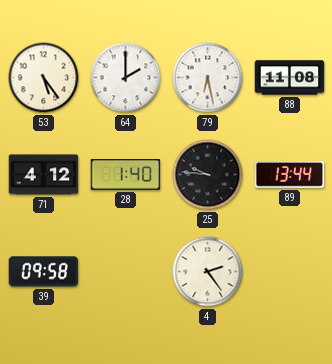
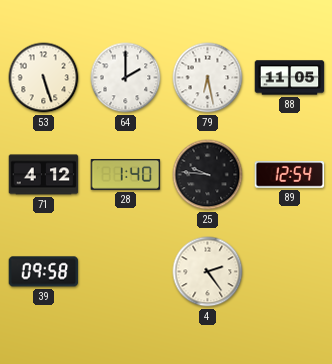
53: 5:24 -> 5:27 (44, 78)
88: 11:08 -> 11:05 (290, 78)
89: 13:44 -> 12:54 (290, 175)
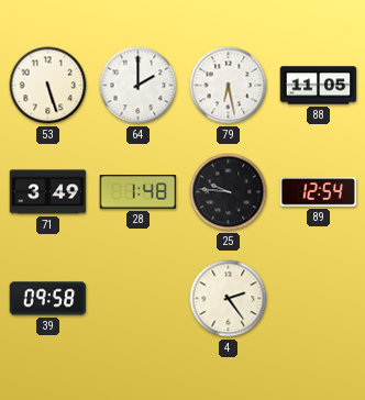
71: 4:12 -> 3:49 (48, 192)
28: 1:40 -> 1:48 (139, 192)
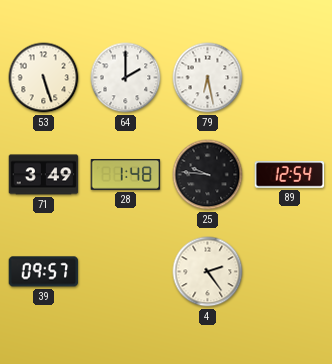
88: 11:05 -> none (319, 86)
39: 09:58 -> 09:57 (44, 272)
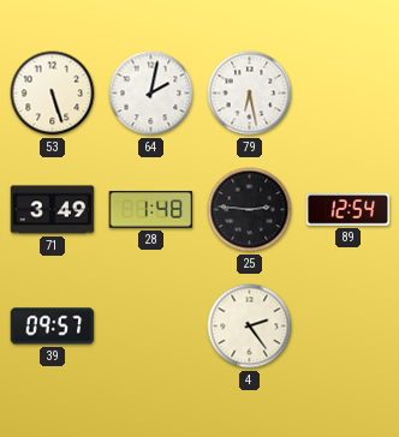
64: 2:00 -> 2:02 (151, 94)
25: 9:46 -> 2:46 (250, 210)
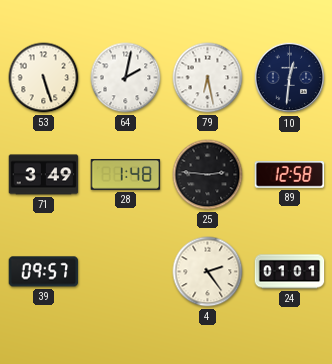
10: none -> 12:31 (290, 78)
89: 12:54 -> 12:58 (290, 175)
24: none -> 01:01 (290, 272)
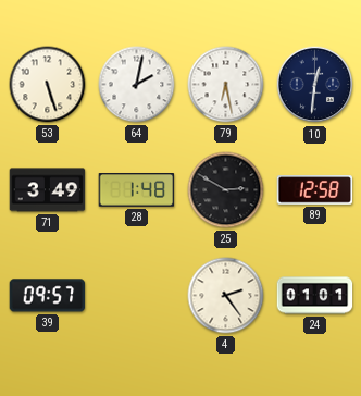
25: 2:46 -> 2:50 (226, 190)
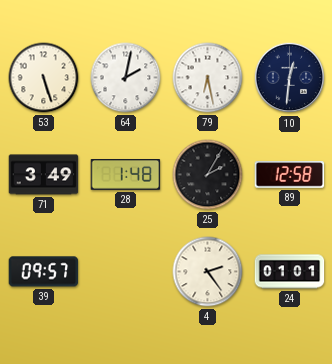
25: 2:50 -> 2:05 (208, 175)
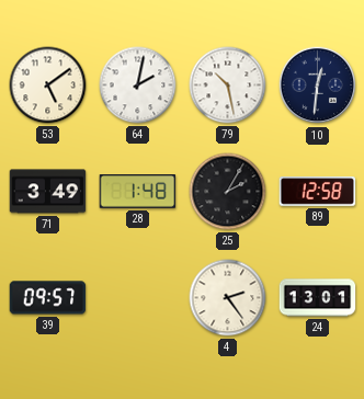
53: 5:27 -> 5:09 (48, 86)
79: 6:28 -> 10:28 (228, 86)
24: 01:01 -> 13:01 (318, 298)
